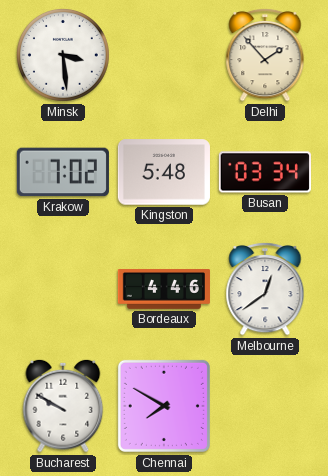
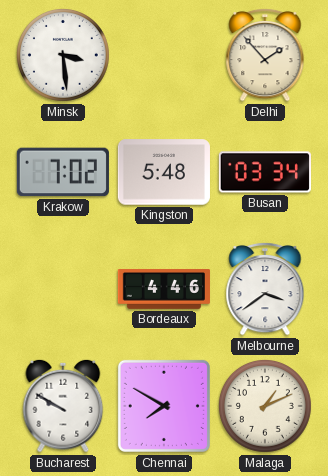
Melbourne: 12:39 -> 3:39 (265, 289)
Malaga: none -> 1:11 (265, 406)
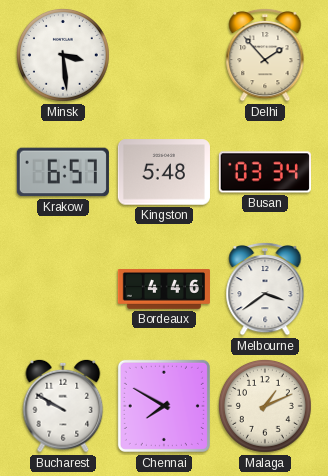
Krakow: 7:02 -> 6:57 (63, 172)
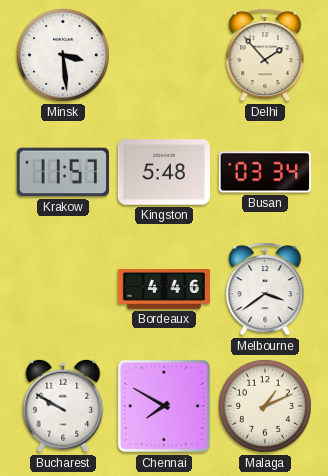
Krakow: 6:57 -> 11:57 (63, 172)
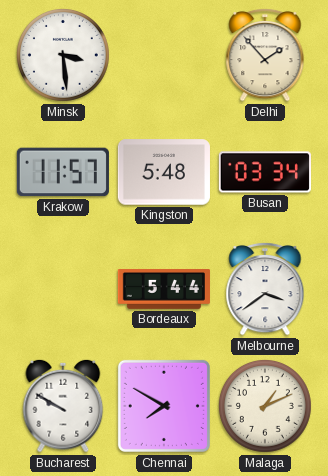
Bordeaux: 4:46 -> 5:44 (164, 290)
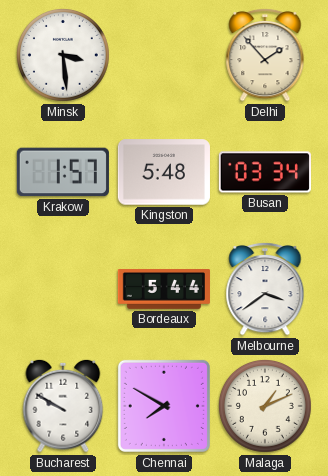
Krakow: 11:57 -> 1:57 (63, 172)
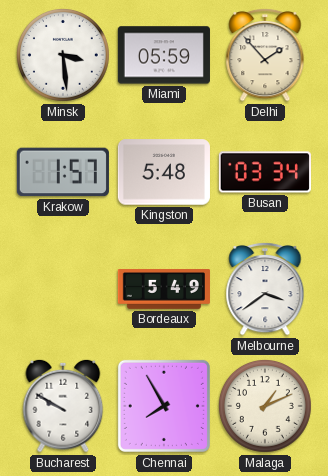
Miami: none -> 05:59 (164, 55)
Bordeaux: 5:44 -> 5:49 (164, 290)
Chennai: 7:50 -> 7:55 (164, 406)
